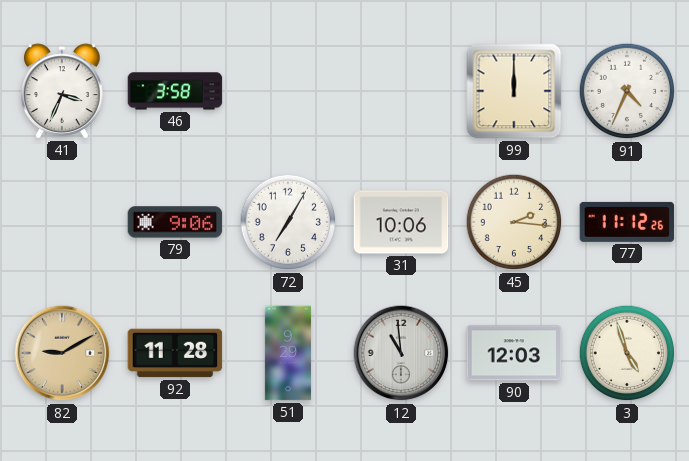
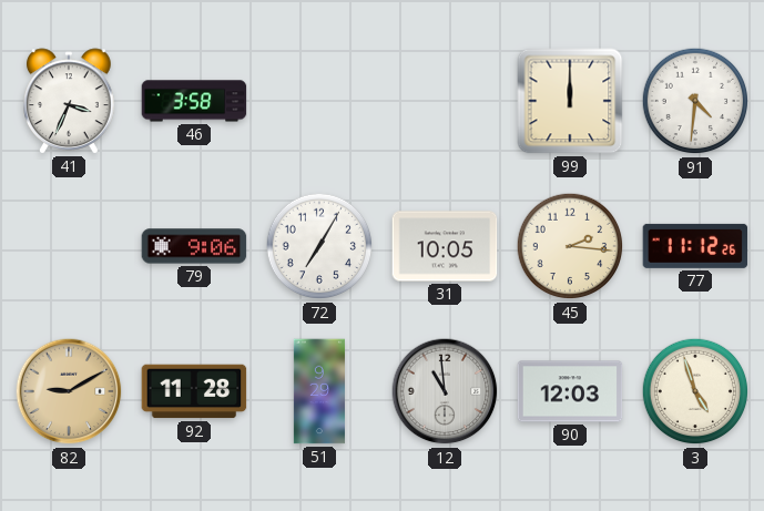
91: 4:34 -> 4:31 (695, 101)
31: 10:06 -> 10:05 (445, 246)
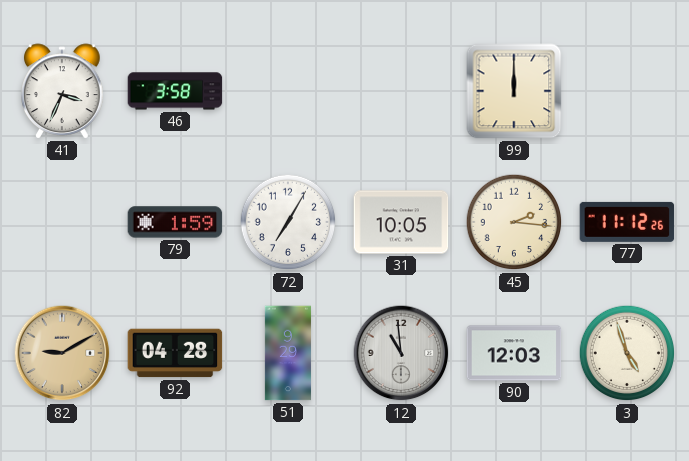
91: 4:31 -> none (695, 101)
79: 9:06 -> 1:59 (175, 222)
92: 11:28 -> 04:28 (175, 353)
